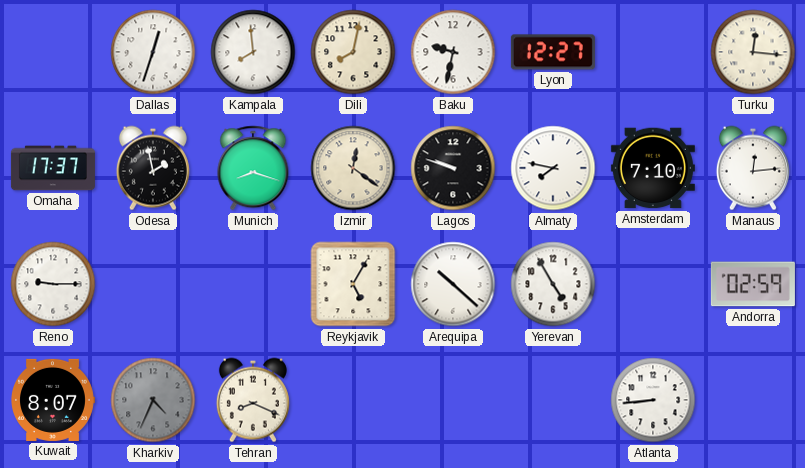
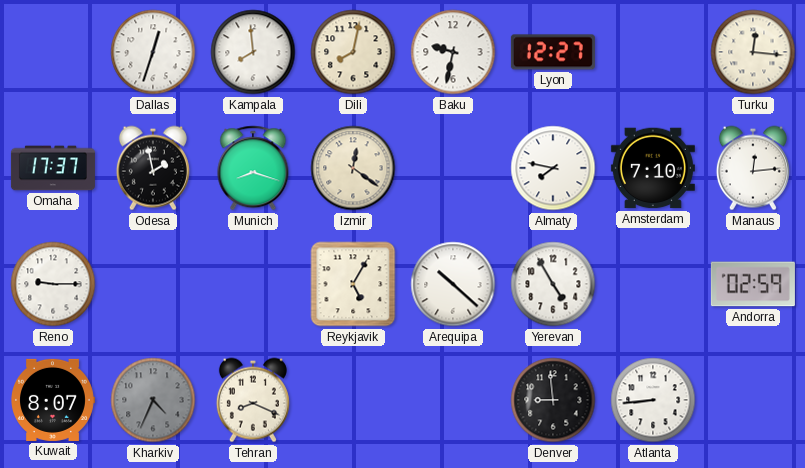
Lagos: 9:48 -> none (453, 168)
Denver: none -> 8:59 (553, 400)
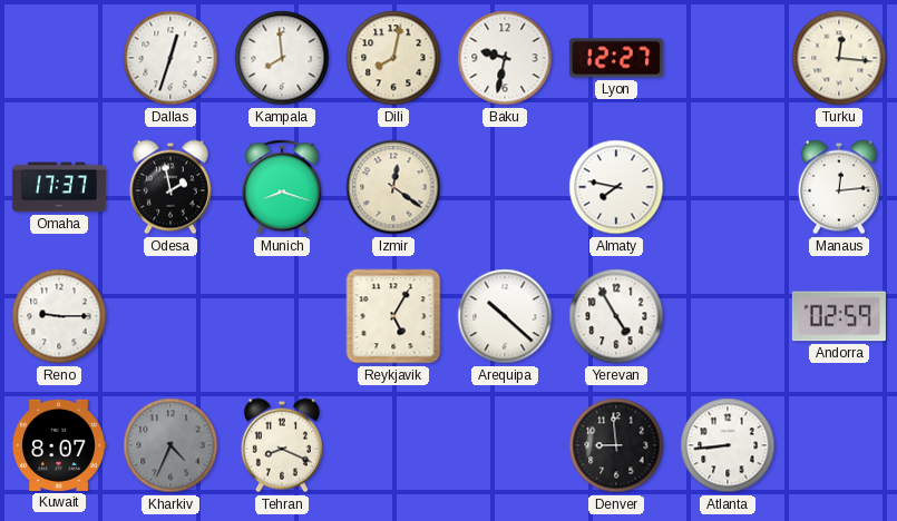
Amsterdam: 7:10 -> none (653, 168)
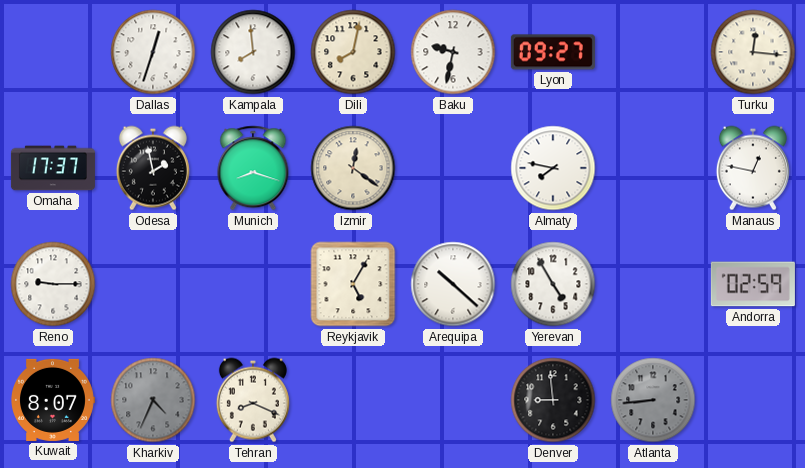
Lyon: 12:27 -> 09:27 (553, 52)
Manaus: 12:14 -> 12:47 (753, 168)
Atlanta dial: white -> grey (653, 400)
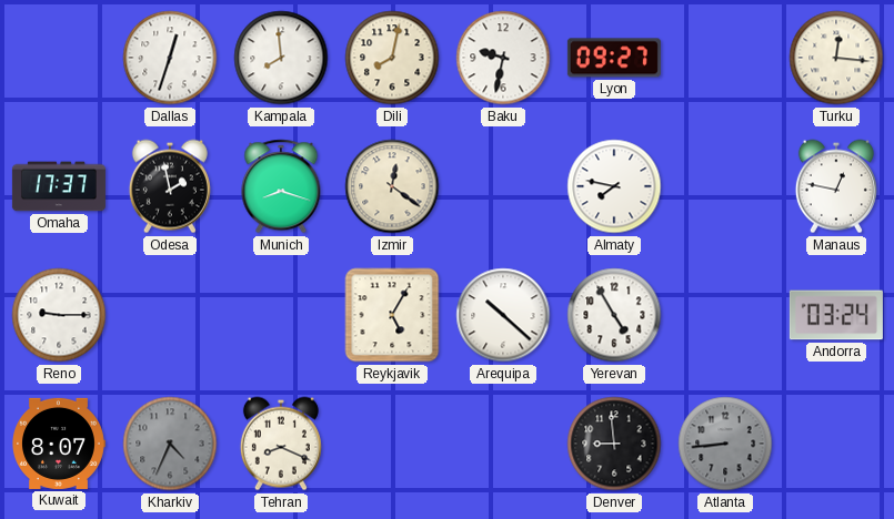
Andorra: 02:59 -> 03:24 (836, 315)
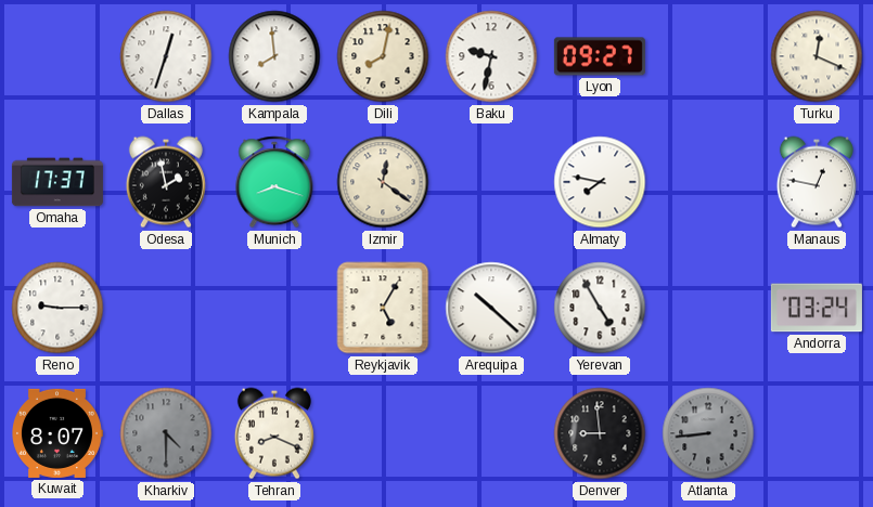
Turku: 12:16 -> 12:19 (817, 56)
Kharkiv: 4:34 -> 4:30 (166, 433)
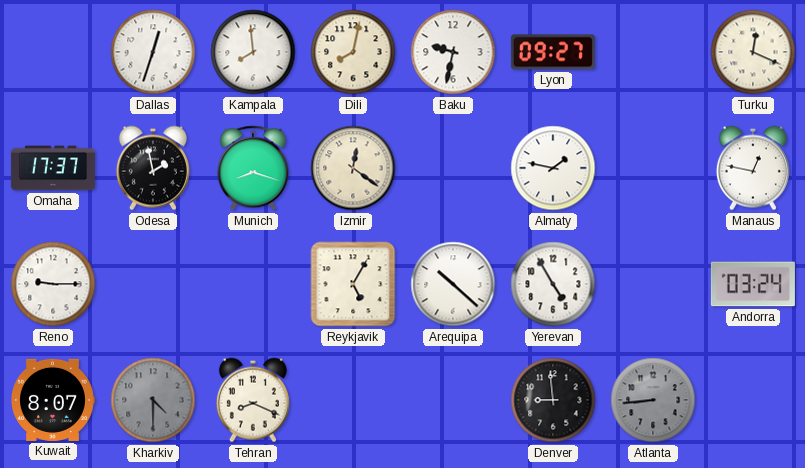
Almaty: 7:47 -> 1:47 (553, 168)
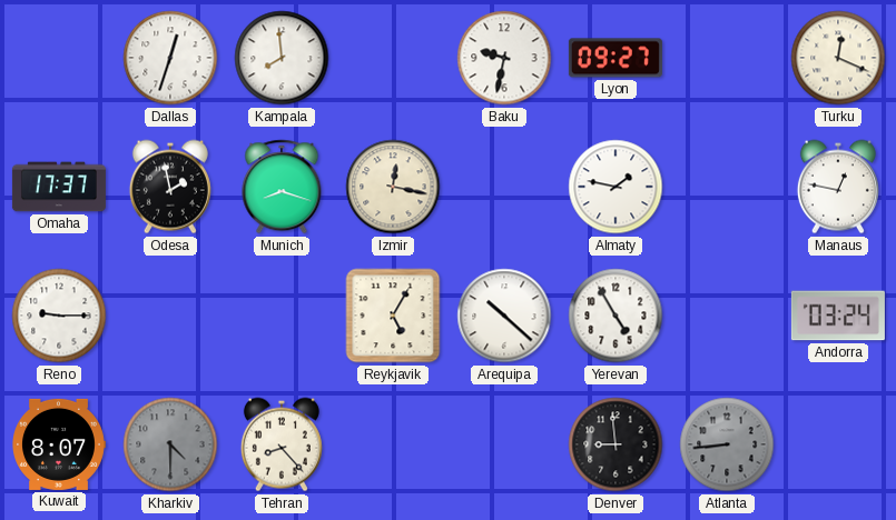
Dili: 8:02 -> none (353, 52)
Izmir: 12:21 -> 12:17 (393, 187)
Tehran: 8:19 -> 8:23 (282, 444)
